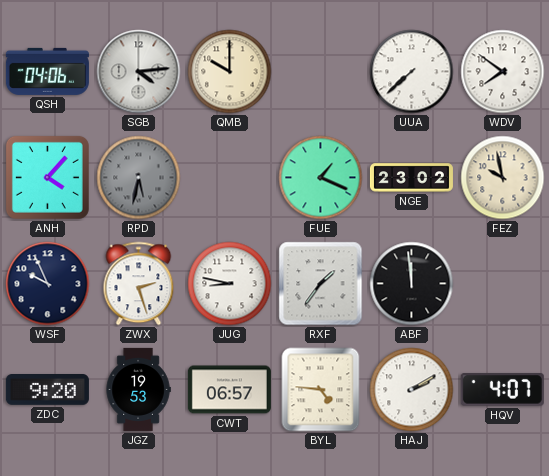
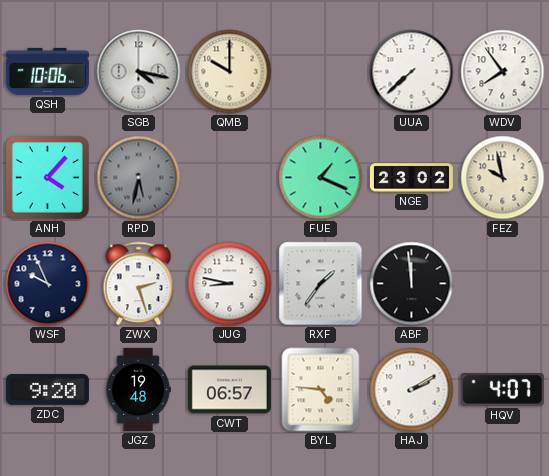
QSH: 04:06 -> 10:06 (47, 71)
SGB: 4:14 -> 4:17 (139, 72)
WDV: 7:51 -> 7:54 (503, 72)
JGZ: 19:53 -> 19:48 (138, 389)
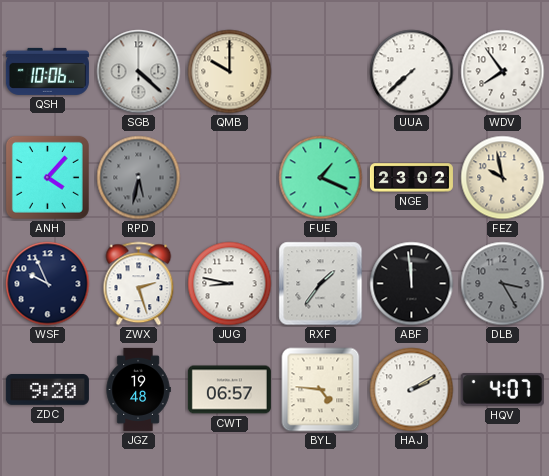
SGB: 4:17 -> 4:22 (139, 72)
DLB: none -> 3:25 (503, 284)
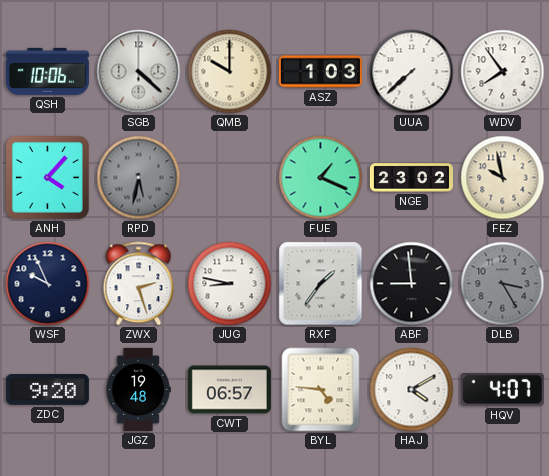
ASZ: none -> 1:03 (320, 72)
ABF: 11:59 -> 8:59 (412, 284)
HAJ: 2:10 -> 4:10 (412, 390)
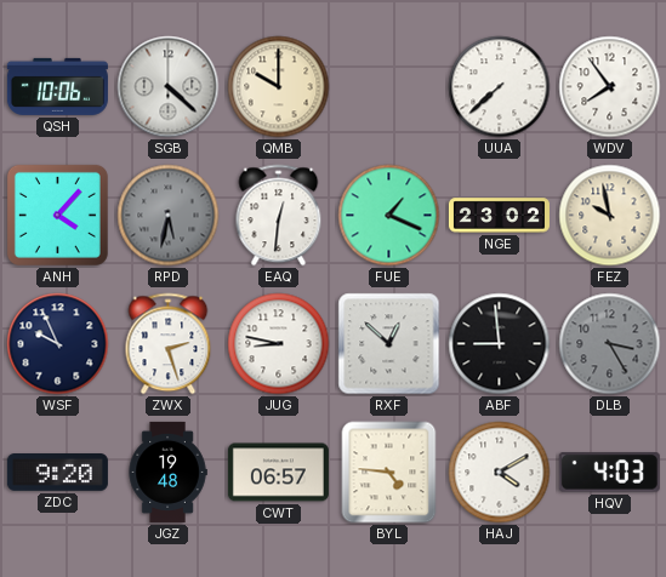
ASZ: 1:03 -> none (320, 72)
EAQ: none -> 12:31 (279, 216)
RXF: 1:36 -> 12:52 (389, 344)
HQV: 4:07 -> 4:03 (609, 473)
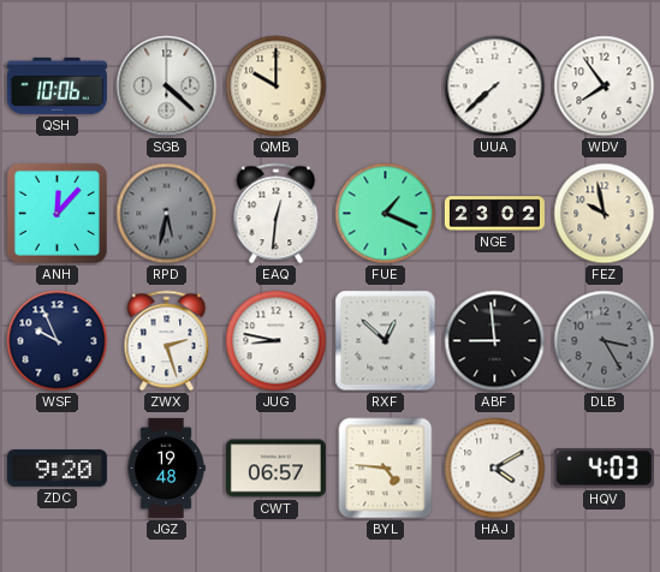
ANH: 4:07 -> 12:07 (57, 213)
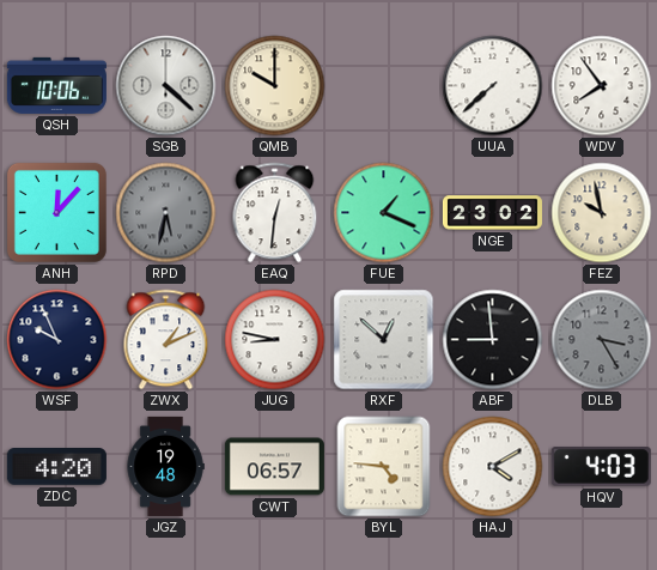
ZWX: 2:27 -> 1:11 (166, 340)
ZDC: 9:20 -> 4:20 (56, 467)
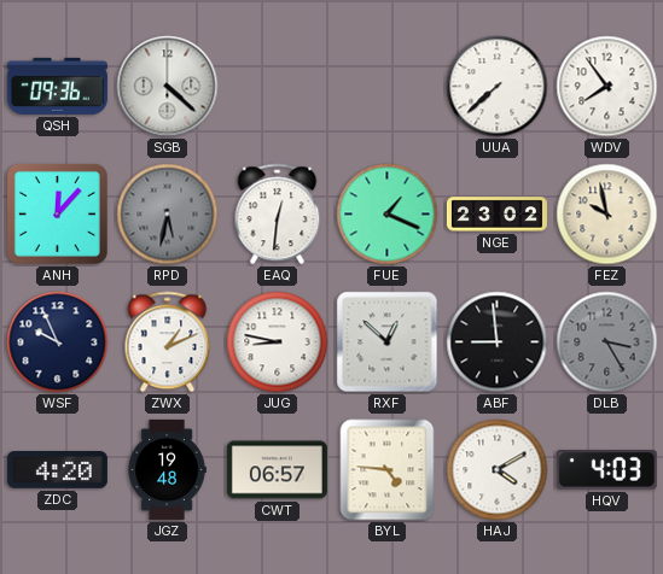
QSH: 10:06 -> 09:36 (57, 86)
QMB: 10:00 -> none (275, 86)
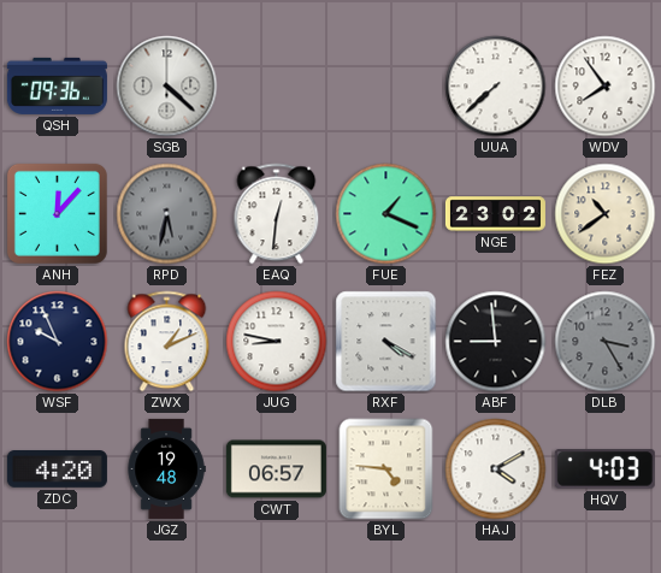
FEZ: 9:58 -> 10:39 (606, 214)
RXF: 12:52 -> 4:20 (386, 342)
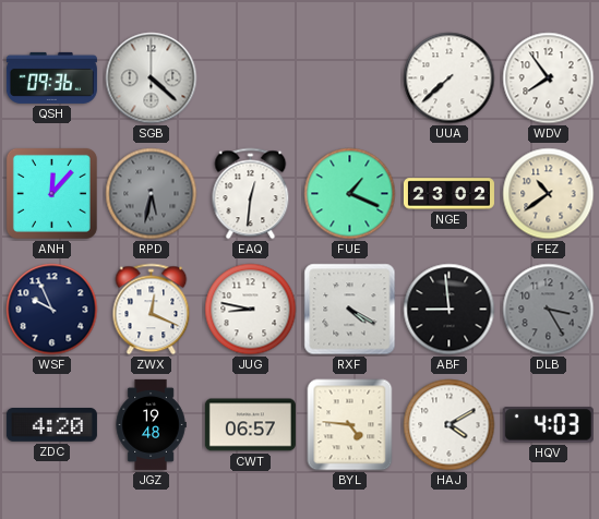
ZWX: 1:11 -> 12:19 (152, 310)
